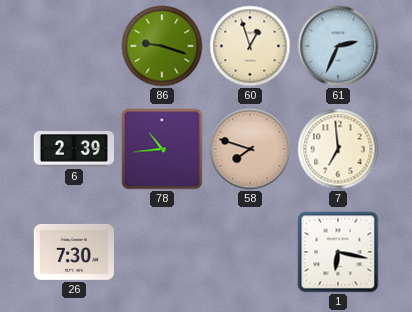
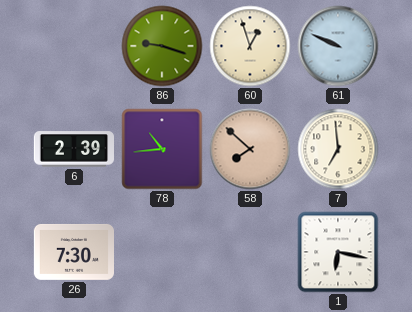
61: 2:34 -> 9:49 (338, 46)
58: 7:48 -> 7:52 (250, 149)
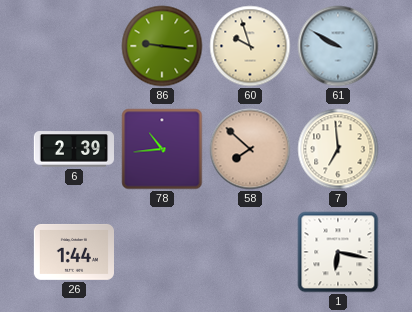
86: 9:18 -> 9:16 (162, 46)
60: 12:57 -> 9:57 (250, 46)
61: 9:49 -> 9:50 (338, 46)
26: 7:30 -> 1:44 (73, 252)
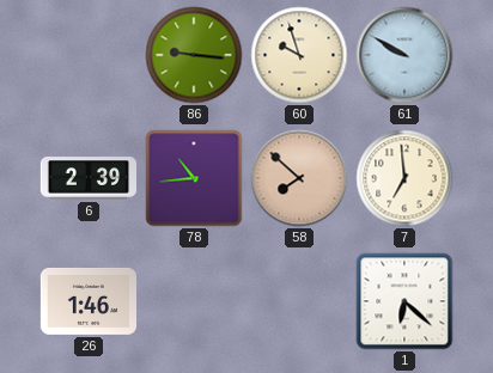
26: 1:44 -> 1:46 (87, 301)
1: 6:17 -> 6:22 (404, 301)
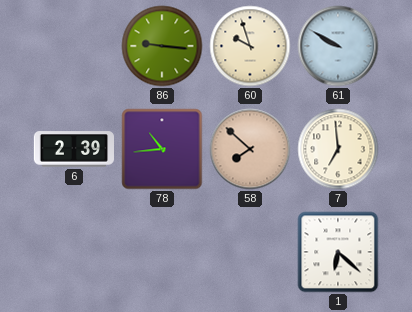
26: 1:46 -> none (87, 301)
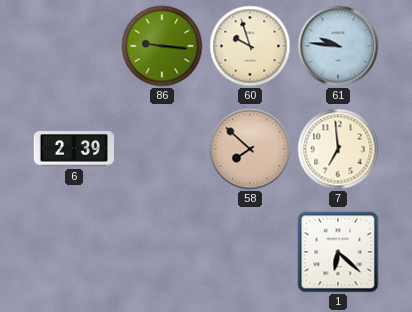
61: 9:50 -> 9:46 (338, 46)
78: 10:44 -> none (162, 149)
